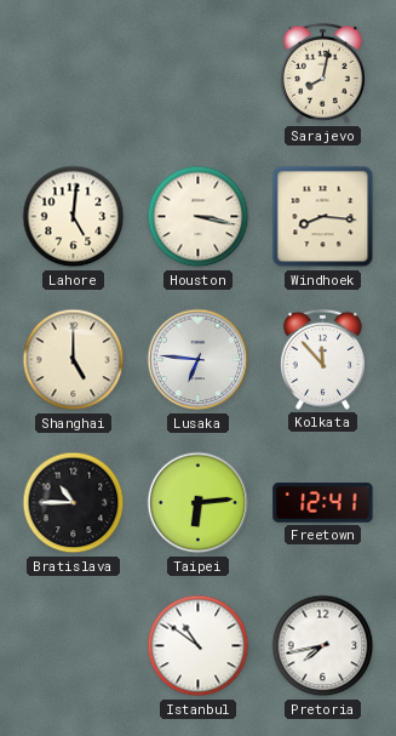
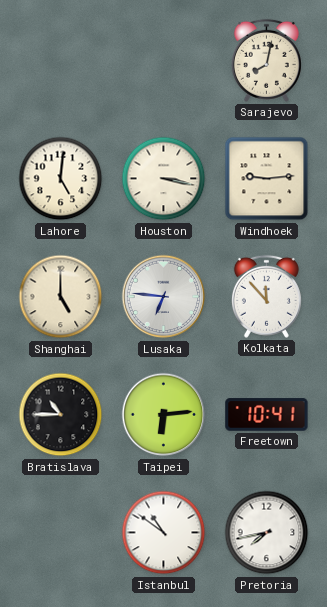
Windhoek: 8:16 -> 9:14 (267, 179)
Freetown: 12:41 -> 10:41 (267, 415)
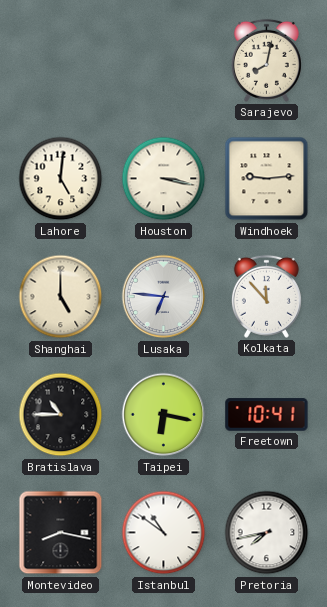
Taipei: 6:14 -> 6:17 (164, 415)
Montevideo: none -> 8:17 (61, 533)
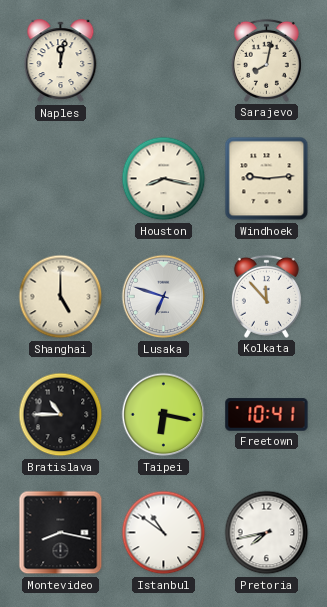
Naples: none -> 12:02 (61, 61)
Lahore: 5:01 -> none (61, 179)
Houston: 3:17 -> 8:17 (164, 179)
Lusaka: 6:46 -> 6:48 (164, 297)
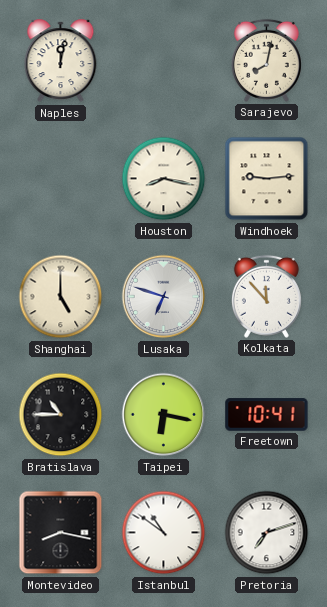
Pretoria: 7:43 -> 7:12 (267, 533)
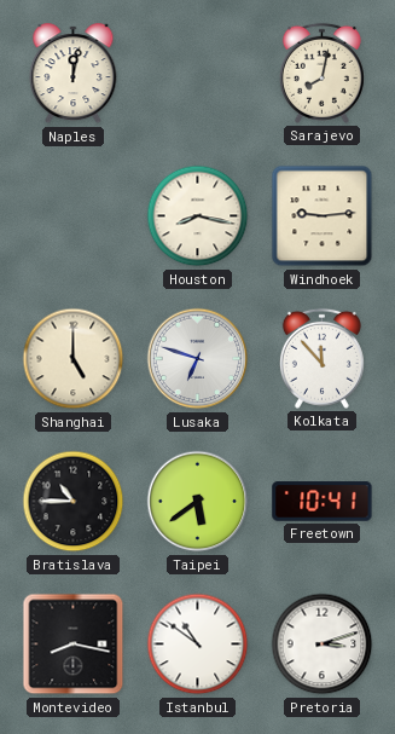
Taipei: 6:17 -> 5:39 (198, 502)
Pretoria: 7:12 -> 3:12 (323, 645)
